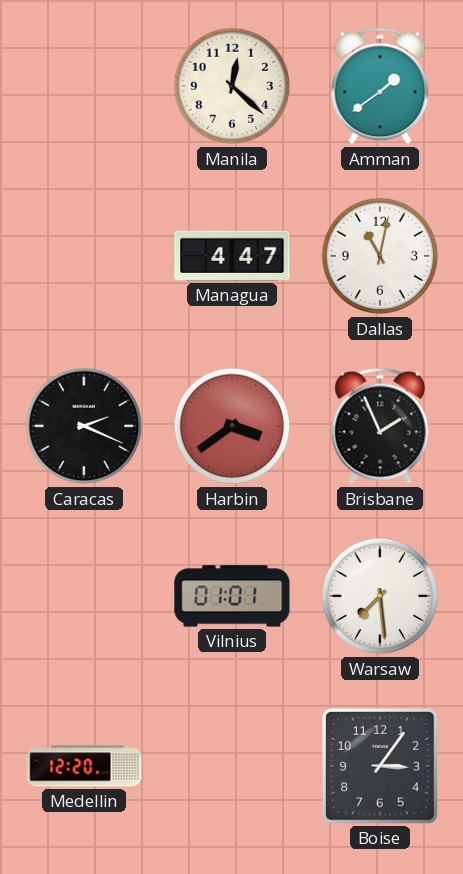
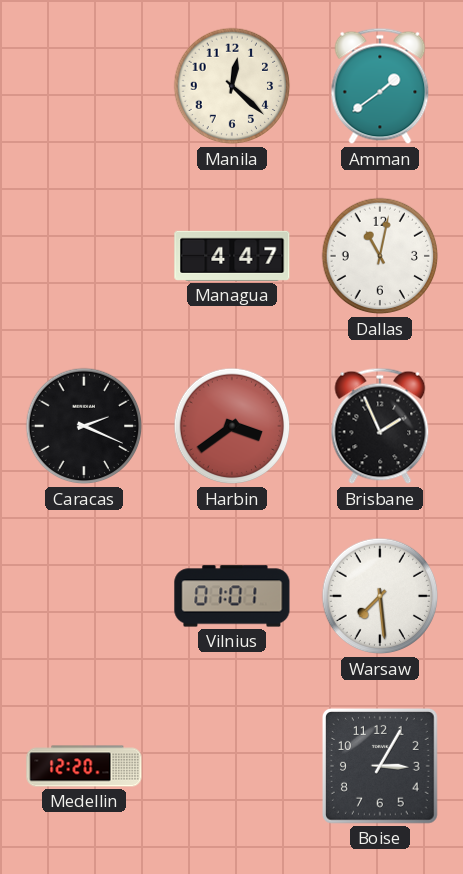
Boise: 3:06 -> 3:05 (380, 766)
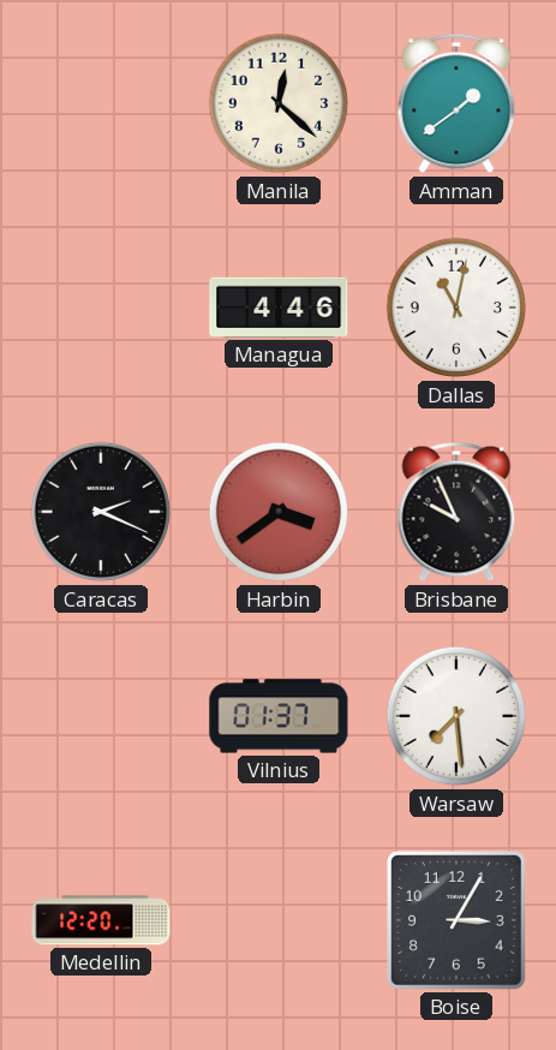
Managua: 4:47 -> 4:46 (279, 308)
Brisbane: 1:56 -> 9:56 (456, 512)
Vilnius: 01:01 -> 01:37 (279, 716)
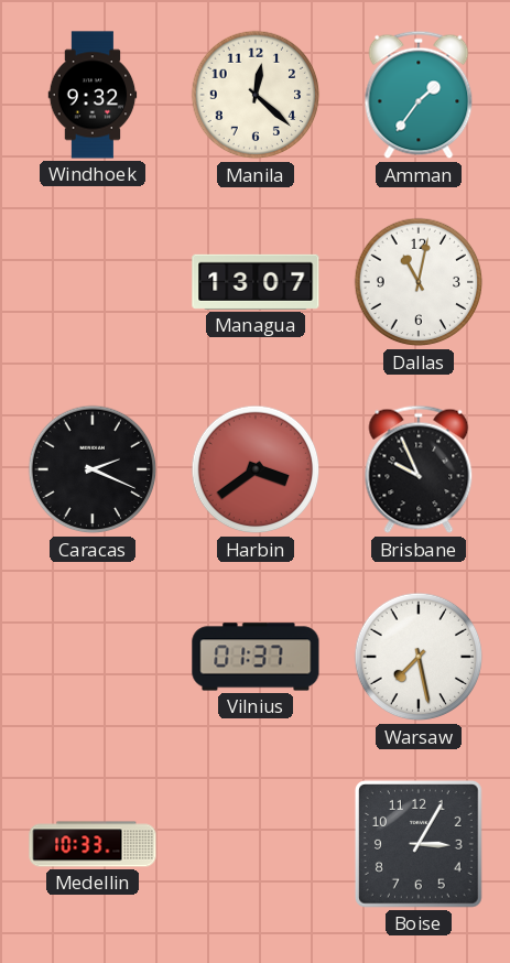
Windhoek: none -> 9:32 (93, 95)
Amman: 1:39 -> 1:36 (419, 95)
Managua: 4:46 -> 13:07 (256, 282)
Warsaw: 7:29 -> 7:28 (419, 657)
Medellin: 12:20 -> 10:33 (93, 844)
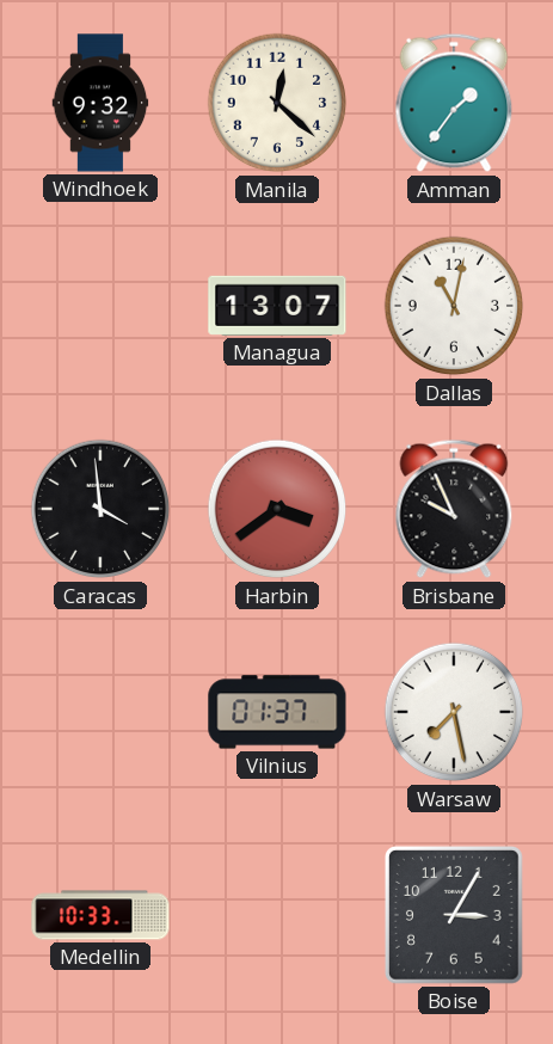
Caracas: 2:19 -> 3:59 (100, 509)
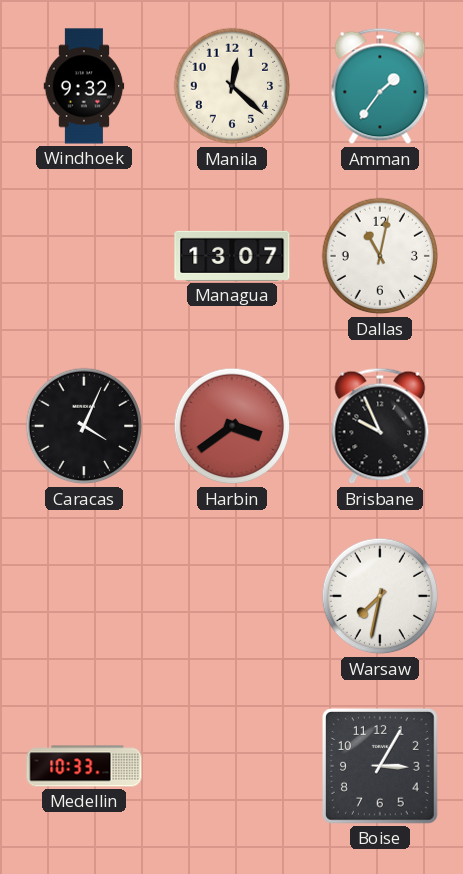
Caracas: 3:59 -> 4:04 (84, 426)
Vilnius: 01:37 -> none (277, 712)
Warsaw: 7:28 -> 7:32 (380, 596)
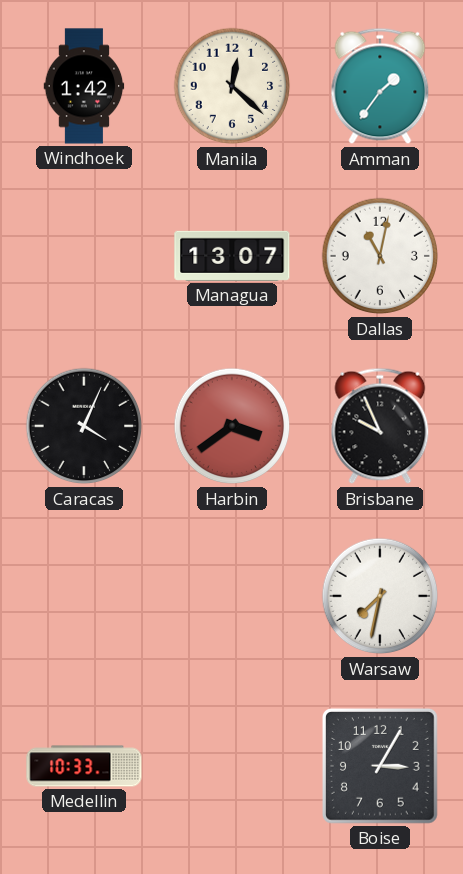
Windhoek: 9:32 -> 1:42 (84, 86)
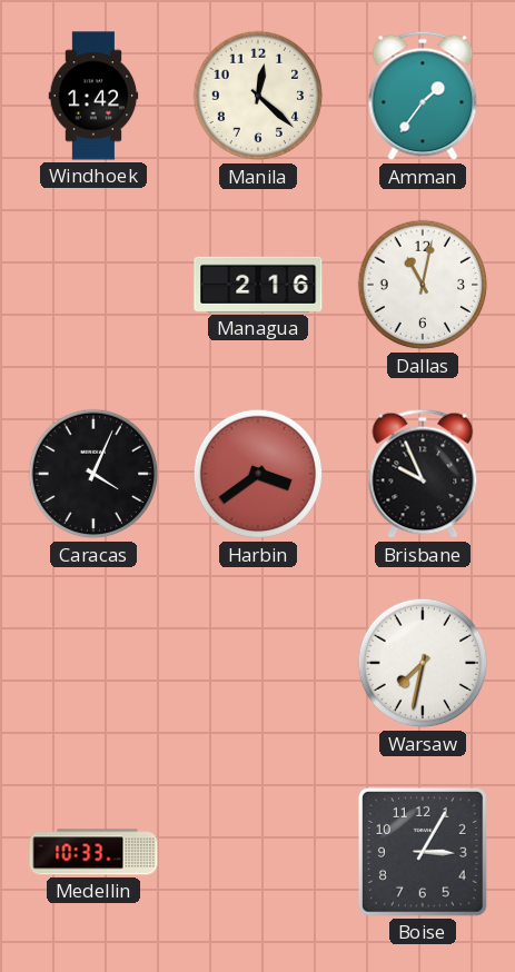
Managua: 13:07 -> 2:16 (258, 285)
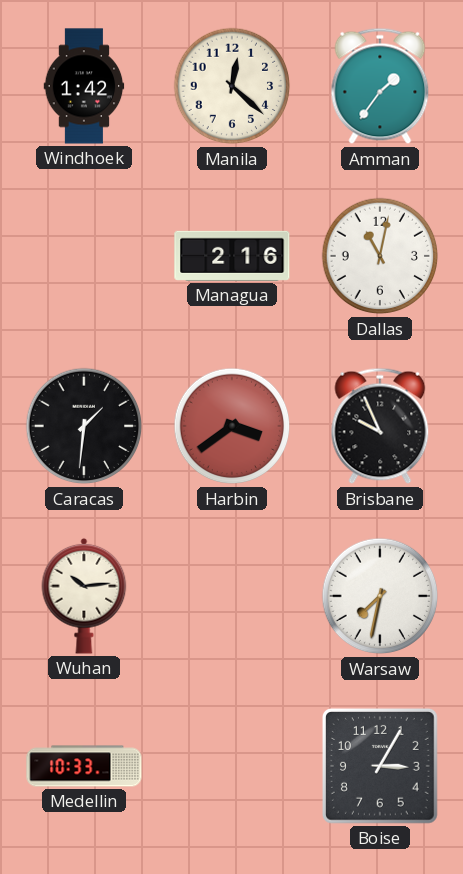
Caracas: 4:04 -> 1:31 (84, 426)
Wuhan: none -> 10:14 (84, 596)
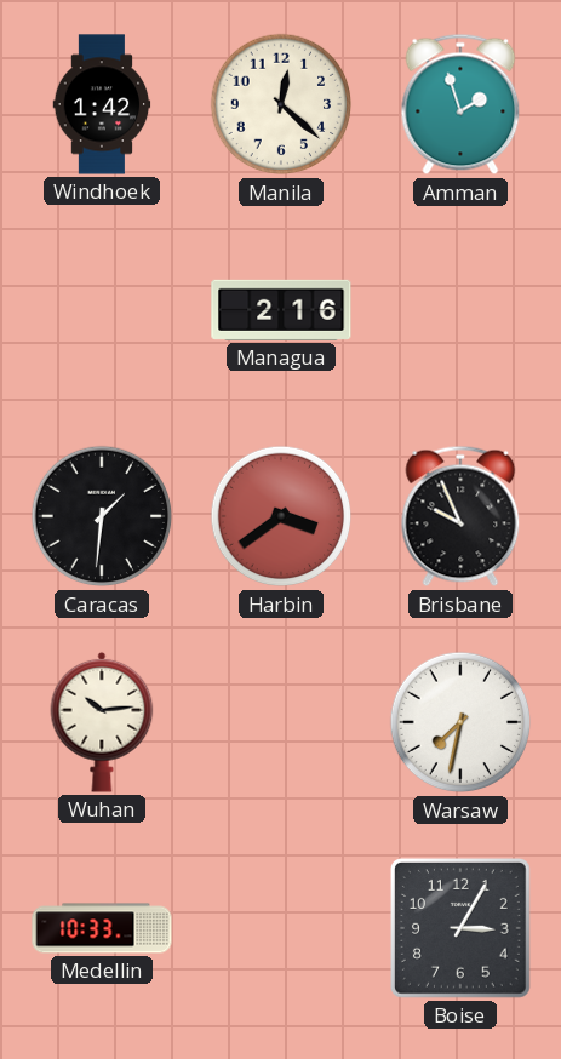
Amman: 1:36 -> 1:57 (460, 104)
Dallas: 11:02 -> none (380, 256)
